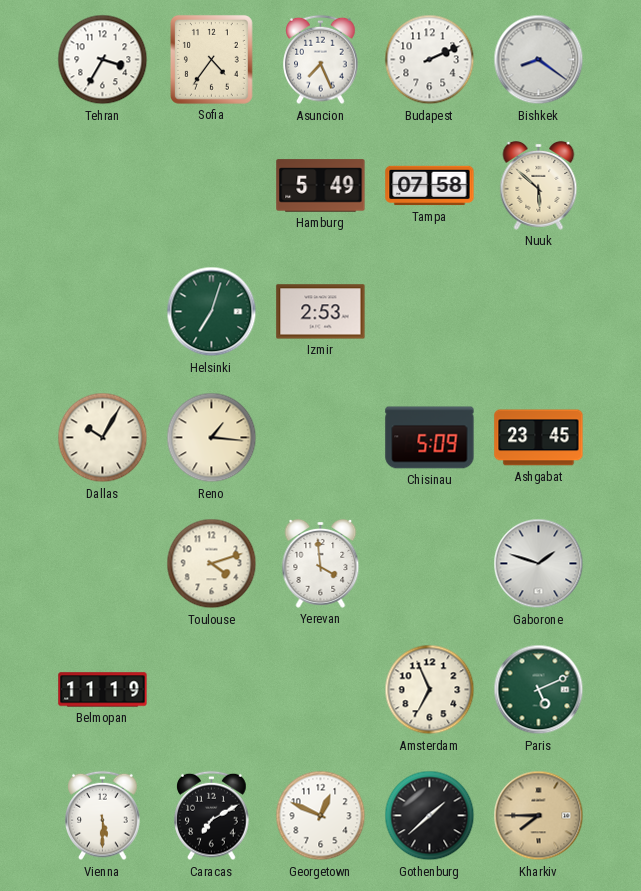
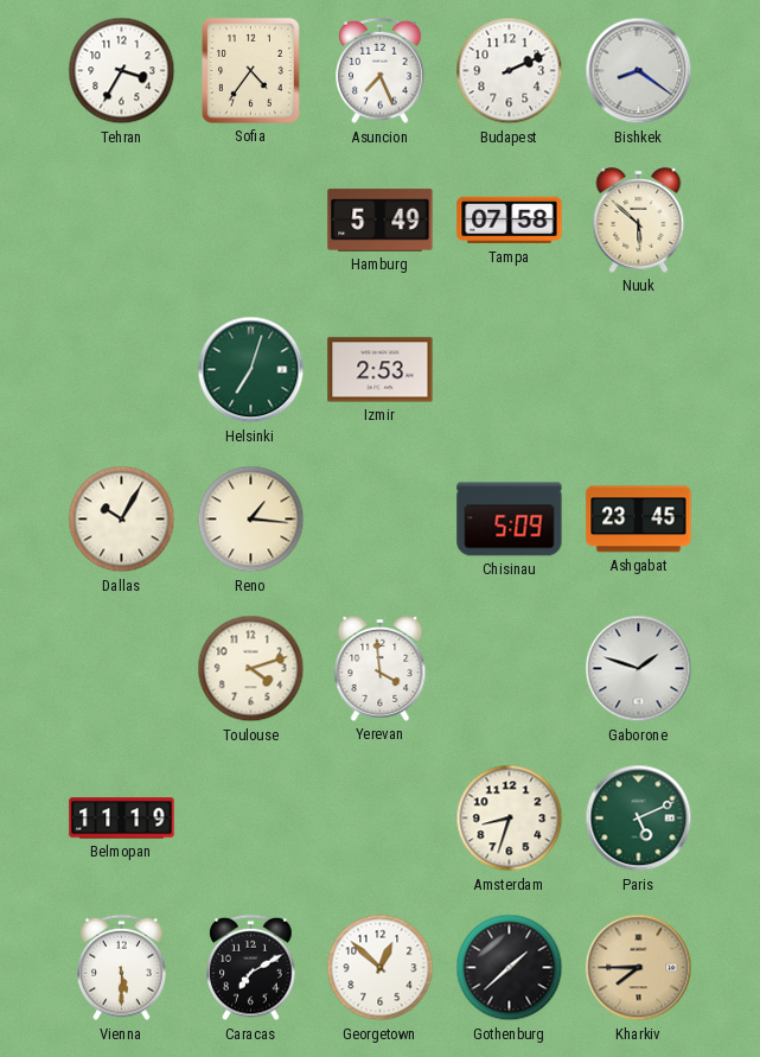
Amsterdam: 6:56 -> 8:33 (510, 819)
Georgetown: 12:49 -> 12:52 (381, 968)
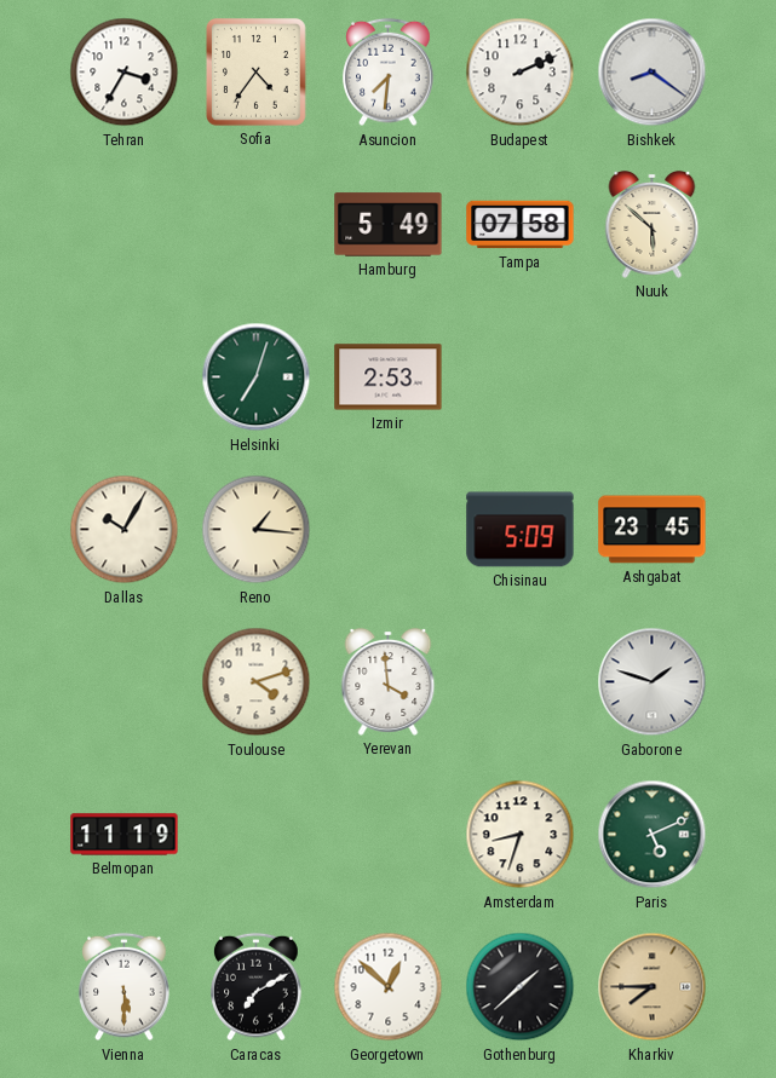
Asuncion: 7:26 -> 7:31 (389, 73)
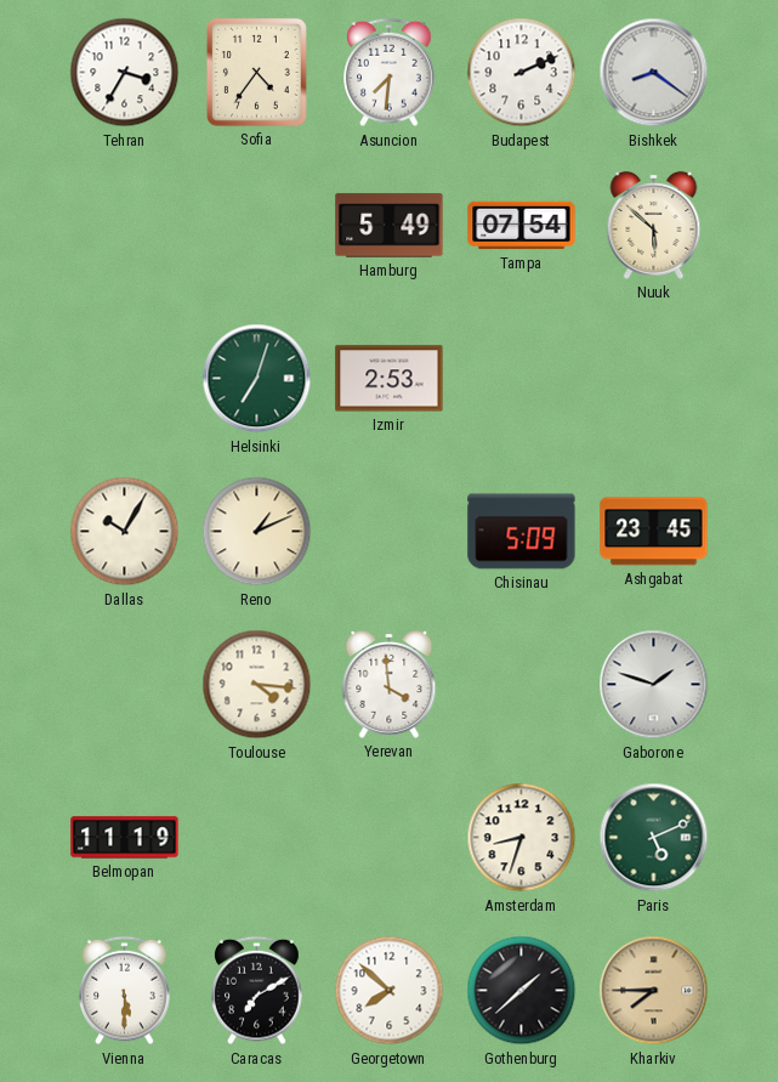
Tampa: 07:58 -> 07:54 (522, 226)
Reno: 1:16 -> 1:11 (257, 532)
Toulouse: 4:12 -> 4:16 (257, 685)
Georgetown: 12:52 -> 7:52 (390, 991)
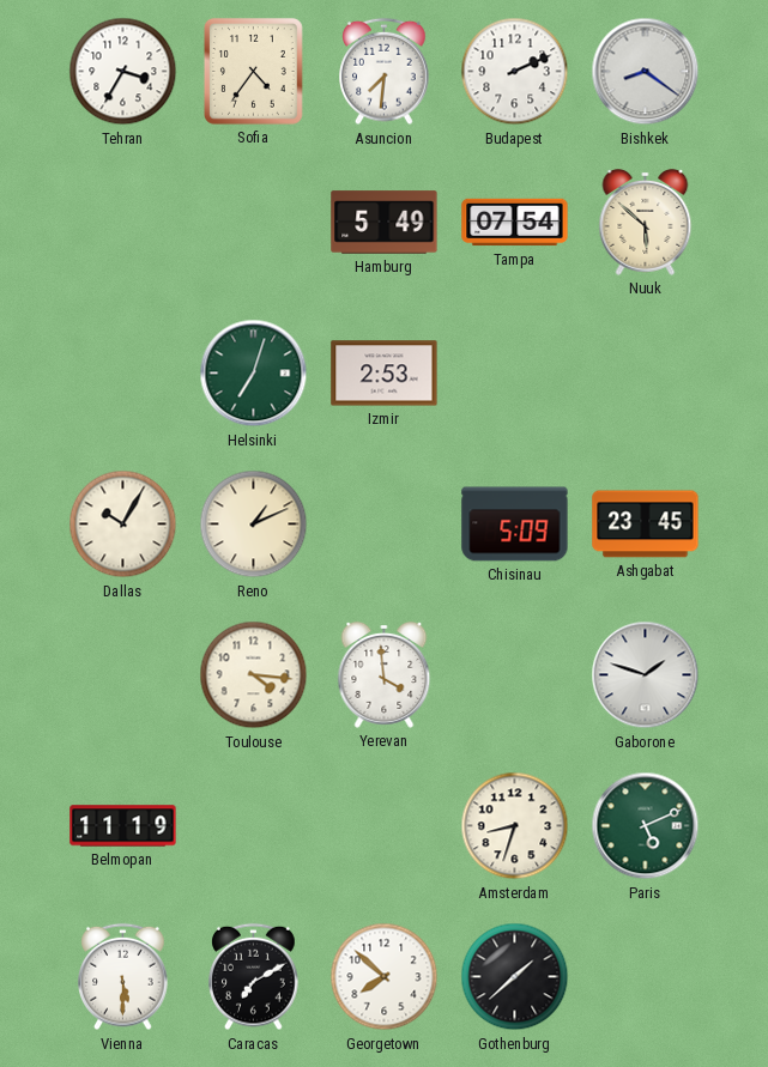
Kharkiv: 7:45 -> none (654, 991)
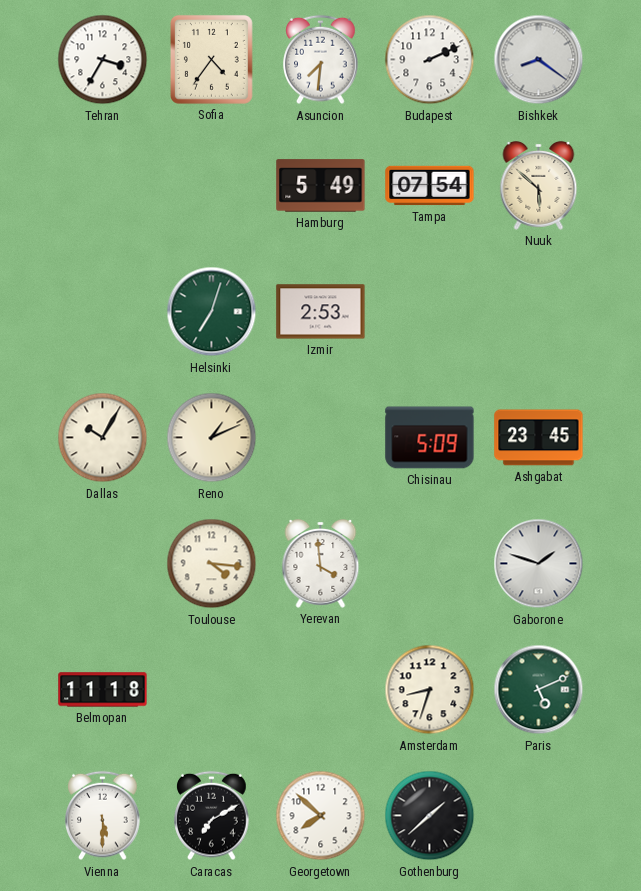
Belmopan: 11:19 -> 11:18 (103, 690)
